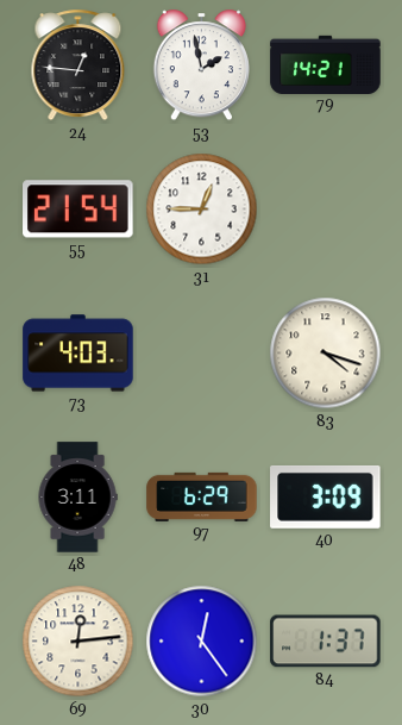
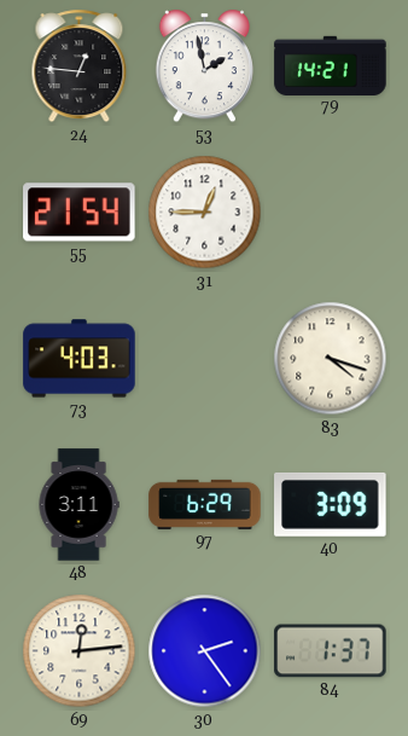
30: 12:24 -> 2:24 (205, 651)
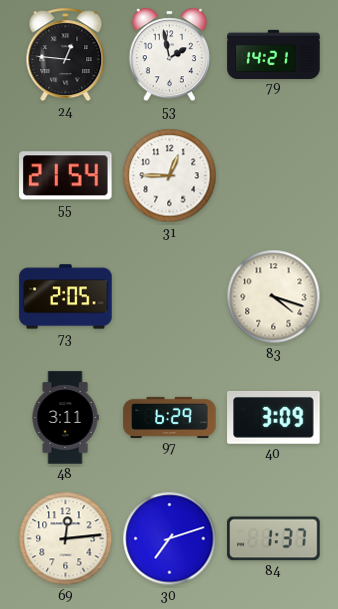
73: 4:03 -> 2:05 (66, 297)
30: 2:24 -> 7:12 (170, 539)
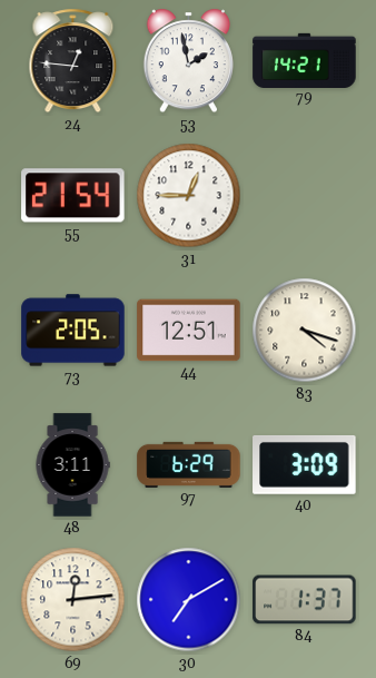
44: none -> 12:51 (189, 331)
30: 7:12 -> 7:10 (189, 600)
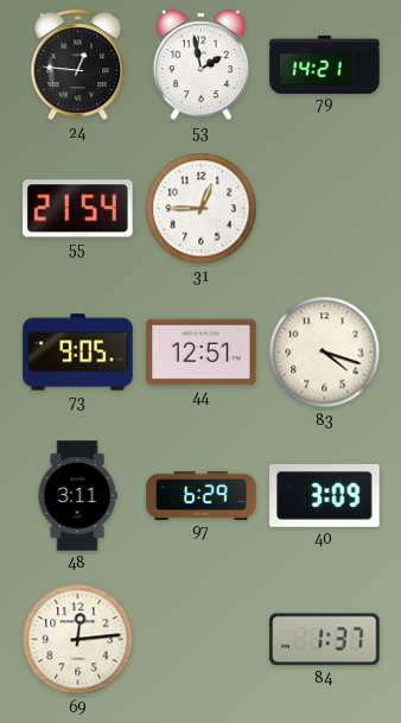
73: 2:05 -> 9:05 (78, 353)
30: 7:10 -> none (189, 600)
